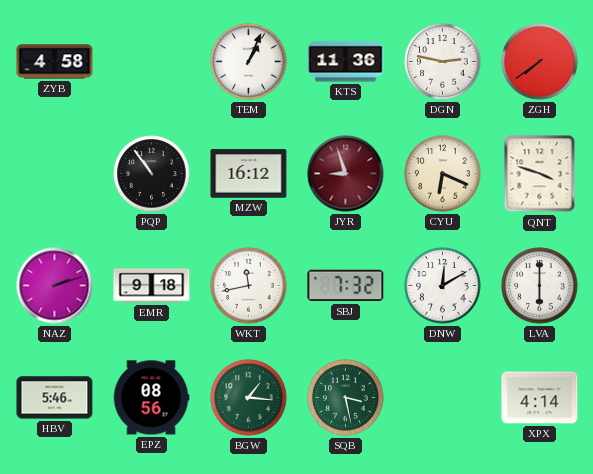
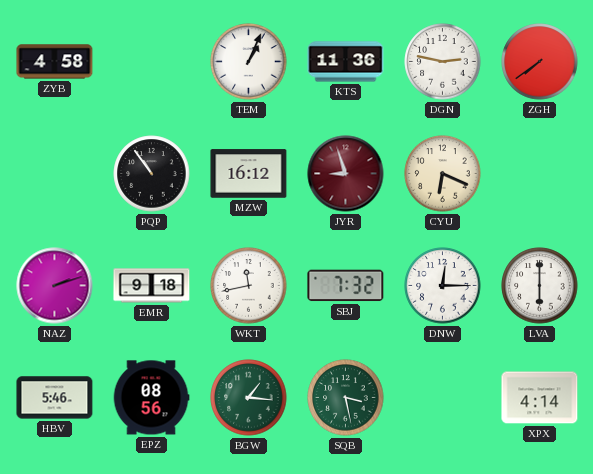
QNT: 3:48 -> none (540, 174)
DNW: 12:10 -> 12:15 (443, 286)
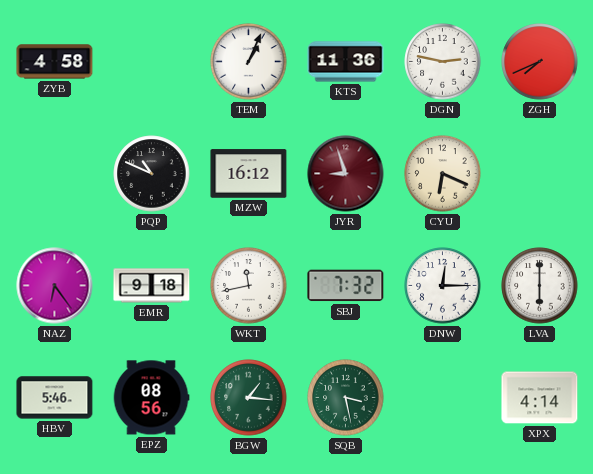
ZGH: 7:39 -> 7:41 (540, 62)
PQP: 10:54 -> 10:49 (152, 174)
NAZ: 2:12 -> 6:24 (55, 286)
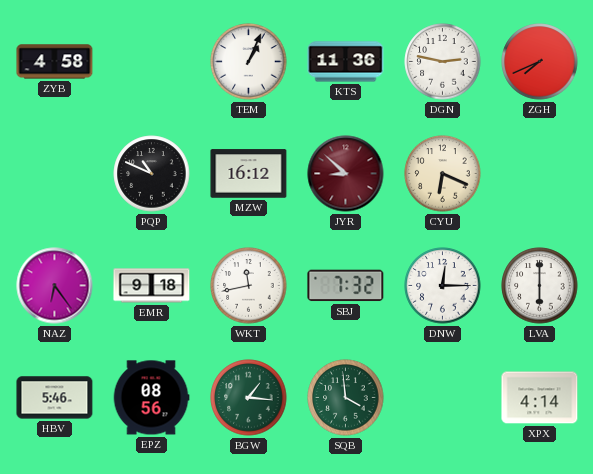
JYR: 8:57 -> 8:52 (346, 174)
SQB: 3:28 -> 3:59 (346, 398)
